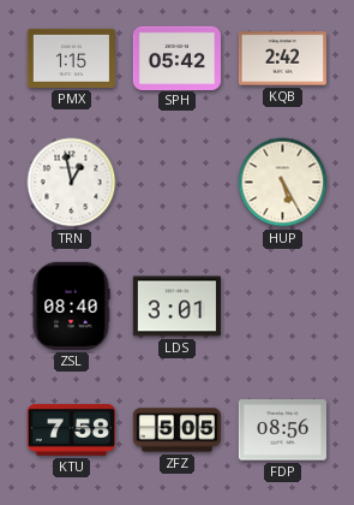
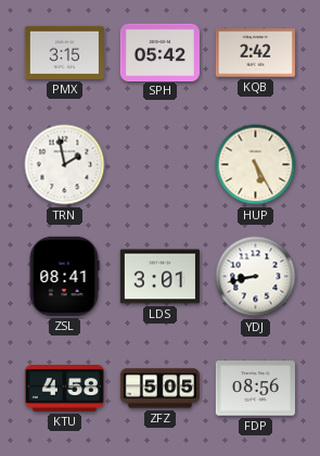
PMX: 1:15 -> 3:15 (64, 52)
TRN: 12:58 -> 1:58 (65, 165)
ZSL: 08:40 -> 08:41 (64, 276)
YDJ: none -> 8:43 (256, 277)
KTU: 7:58 -> 4:58 (64, 388)
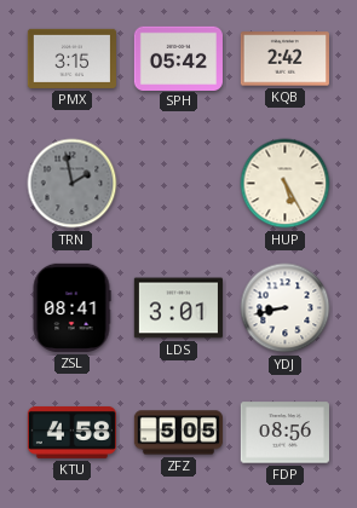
TRN dial: white -> grey (73, 184)
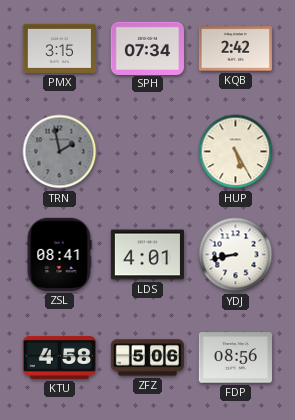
SPH: 05:42 -> 07:34 (147, 48)
LDS: 3:01 -> 4:01 (147, 255)
ZFZ: 5:05 -> 5:06 (147, 358)
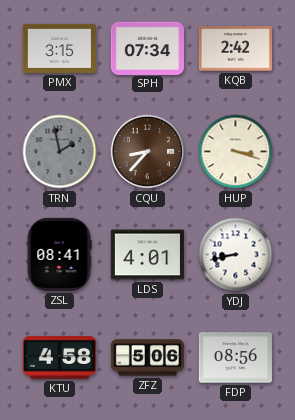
CQU: none -> 8:37 (148, 152)
HUP: 5:25 -> 3:18 (236, 152)
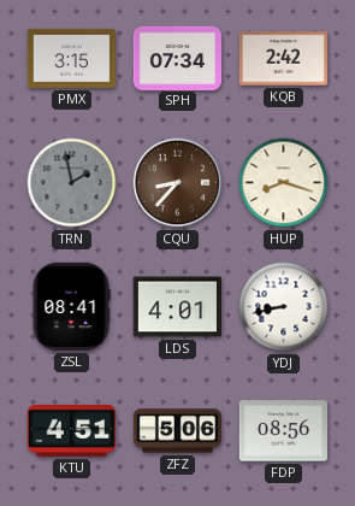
HUP: 3:18 -> 8:18 (284, 183)
KTU: 4:58 -> 4:51 (71, 430)
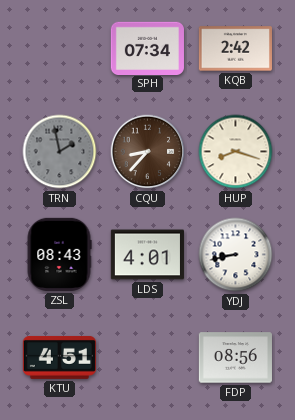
PMX: 3:15 -> none (71, 58)
ZSL: 08:41 -> 08:43 (59, 254)
ZFZ: 5:06 -> none (177, 431)
